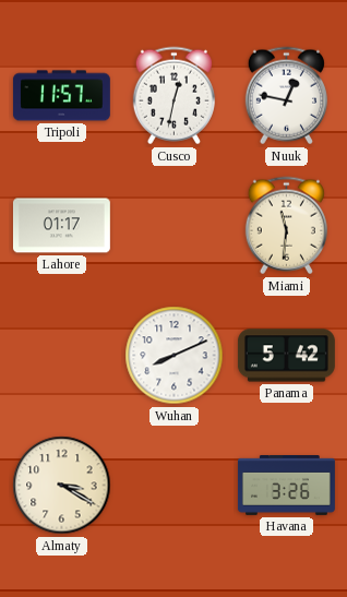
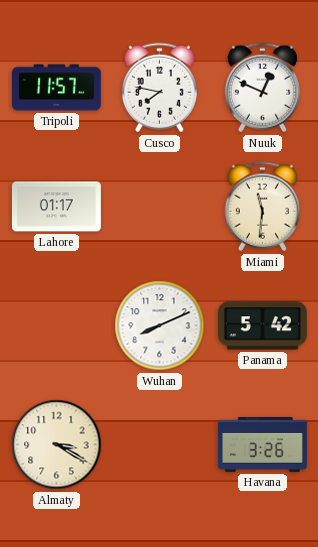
Cusco: 12:32 -> 7:47 (159, 88)
Nuuk: 12:47 -> 12:49 (262, 88)
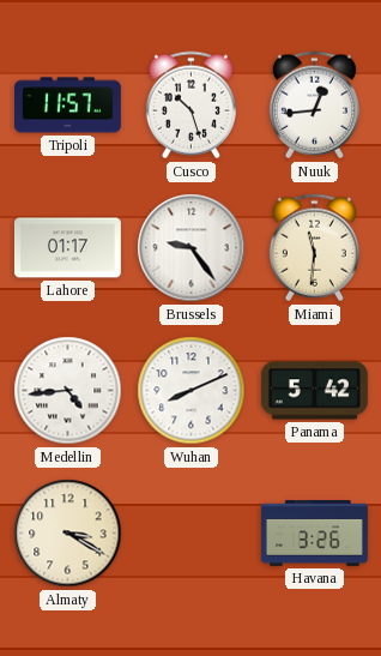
Cusco: 7:47 -> 10:27 (190, 106)
Nuuk: 12:49 -> 12:44 (314, 106)
Brussels: none -> 9:24 (192, 248)
Medellin: none -> 4:44 (68, 391)
